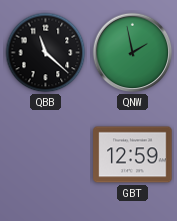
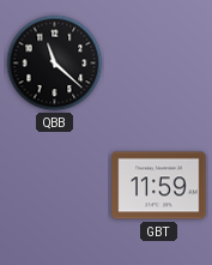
QNW: 1:58 -> none (133, 53)
GBT: 12:59 -> 11:59 (159, 186)
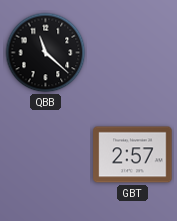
GBT: 11:59 -> 2:57 (133, 155)
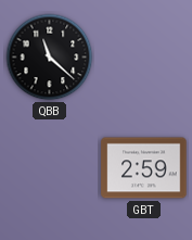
GBT: 2:57 -> 2:59 (144, 168)
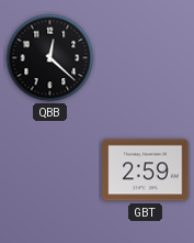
QBB: 11:22 -> 12:22 (50, 58)
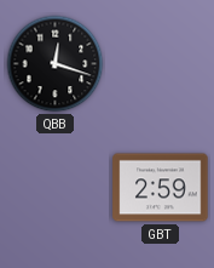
QBB: 12:22 -> 12:18 (56, 64)
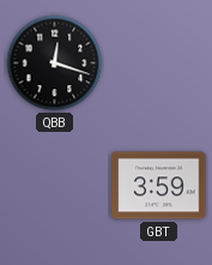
GBT: 2:59 -> 3:59 (159, 186)
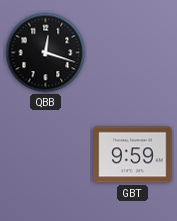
GBT: 3:59 -> 9:59 (133, 155)
